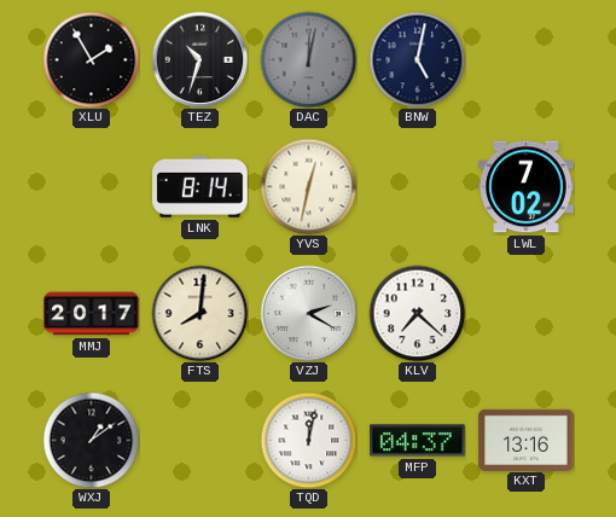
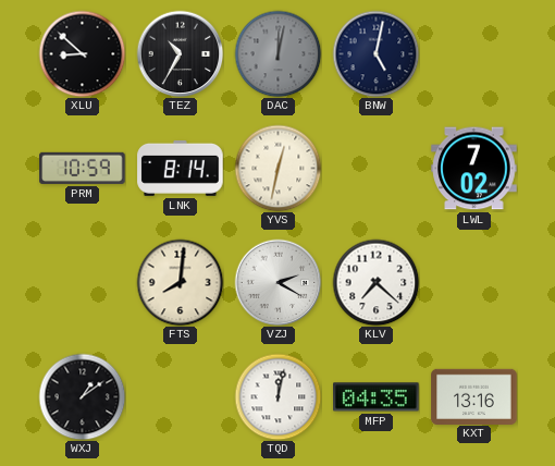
XLU: 1:55 -> 8:52 (82, 53)
TEZ: 10:33 -> 10:35 (180, 53)
PRM: none -> 10:59 (83, 168)
MMJ: 20:17 -> none (92, 314)
MFP: 04:37 -> 04:35 (377, 397)
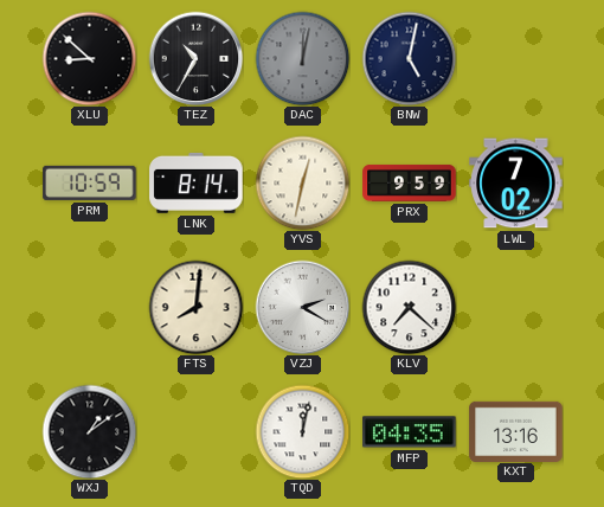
PRX: none -> 9:59 (410, 182)
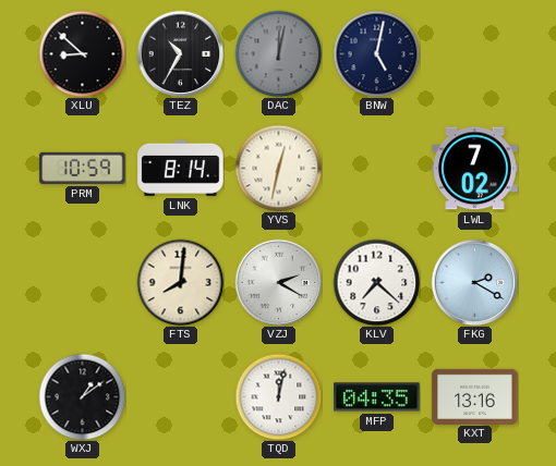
PRX: 9:59 -> none (410, 182)
FKG: none -> 2:20 (474, 282)
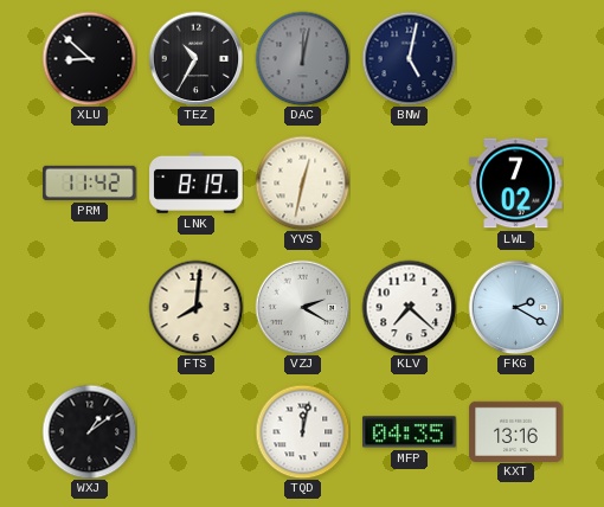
PRM: 10:59 -> 11:42 (90, 182)
LNK: 8:14 -> 8:19 (197, 182)
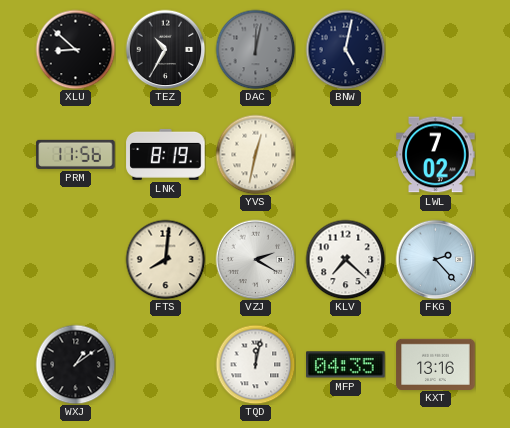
PRM: 11:42 -> 11:56 (76, 154)
FKG: 2:20 -> 2:23 (435, 259)
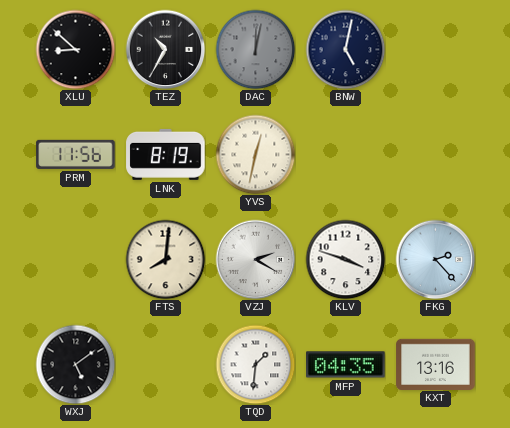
LWL: 7:02 -> none (436, 155)
KLV: 7:22 -> 3:48 (345, 259)
WXJ: 1:09 -> 5:09 (75, 364)
TQD: 12:02 -> 1:31 (255, 364)
